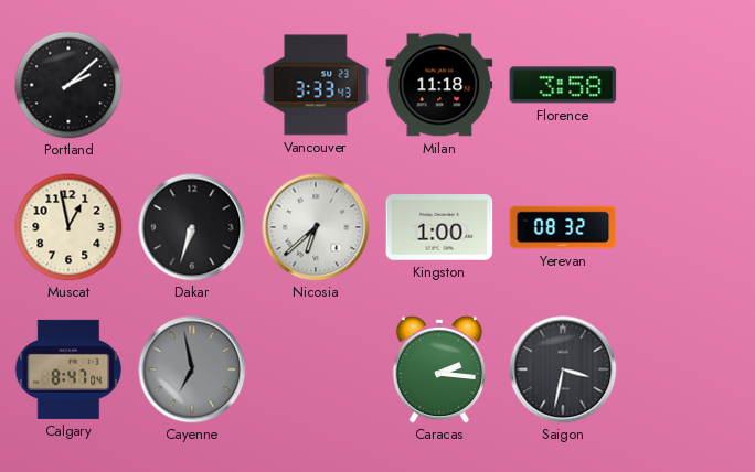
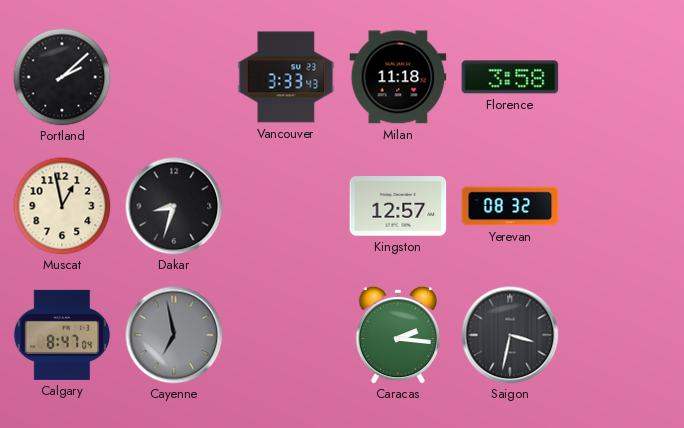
Dakar: 6:33 -> 8:33 (174, 206)
Nicosia: 6:38 -> none (316, 227)
Kingston: 1:00 -> 12:57 (398, 206)
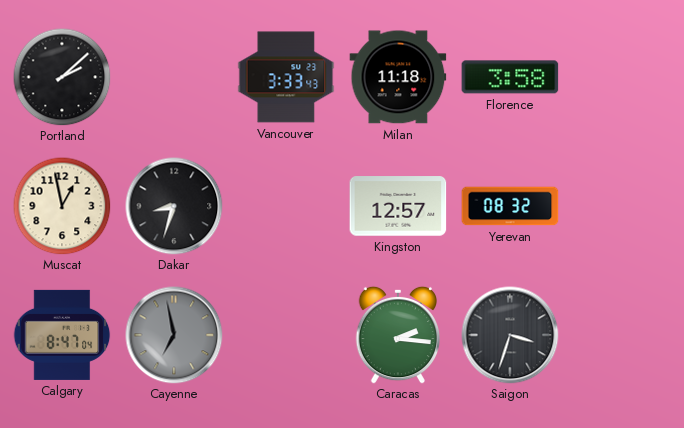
Saigon: 3:32 -> 3:33 (510, 335)
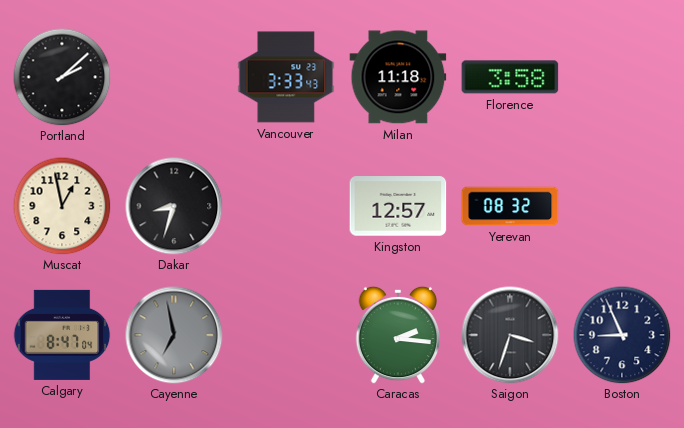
Boston: none -> 8:56 (622, 335)
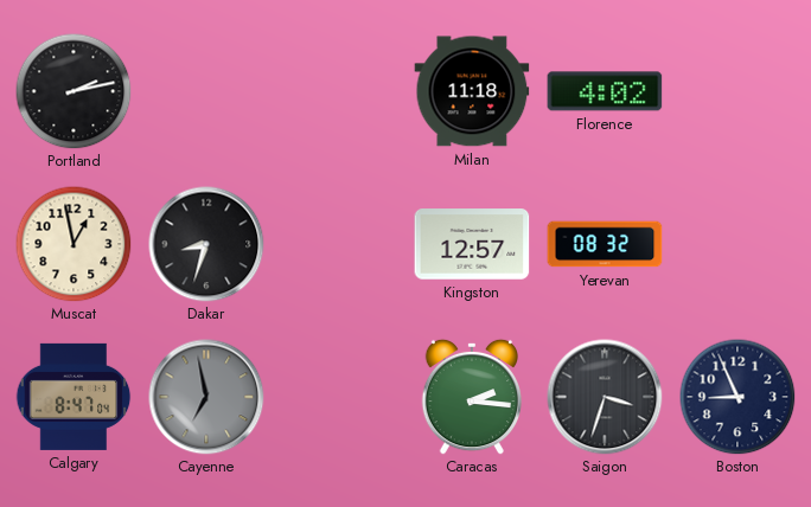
Portland: 2:08 -> 2:13 (74, 91)
Vancouver: 3:33 -> none (286, 77)
Florence: 3:58 -> 4:02 (605, 91)
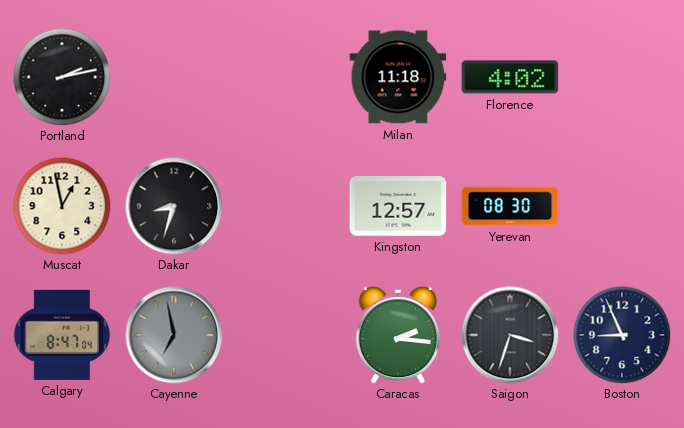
Yerevan: 08:32 -> 08:30 (510, 206)
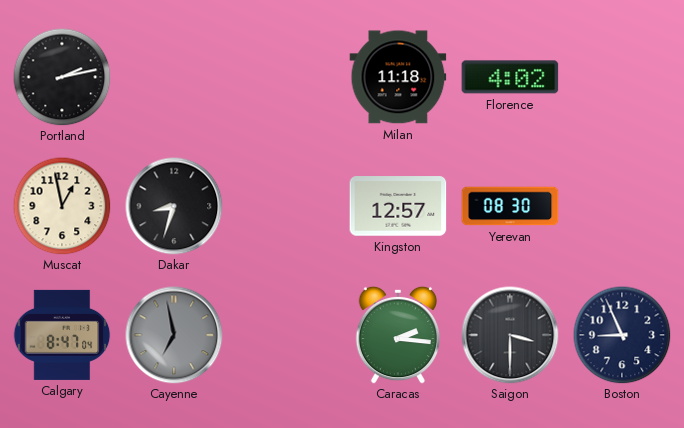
Saigon: 3:33 -> 3:30 (510, 335)
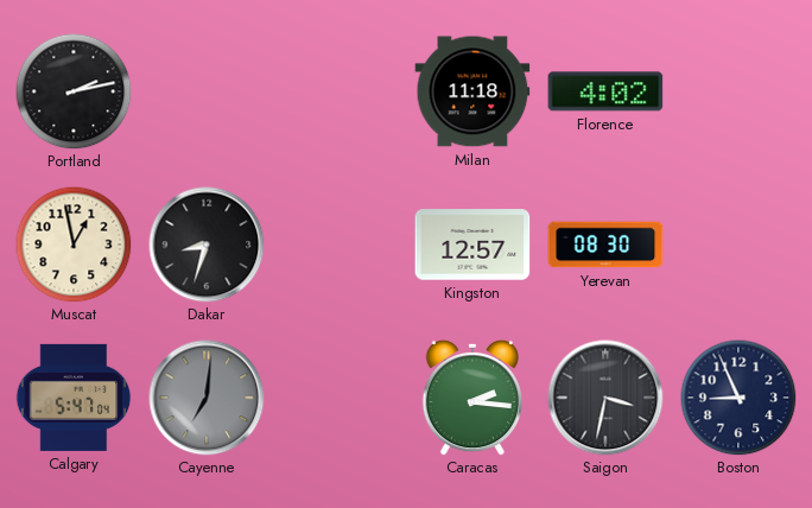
Calgary: 8:47 -> 5:47 (74, 398)
Cayenne: 6:58 -> 7:01 (207, 398)
Saigon: 3:30 -> 3:32 (605, 398)
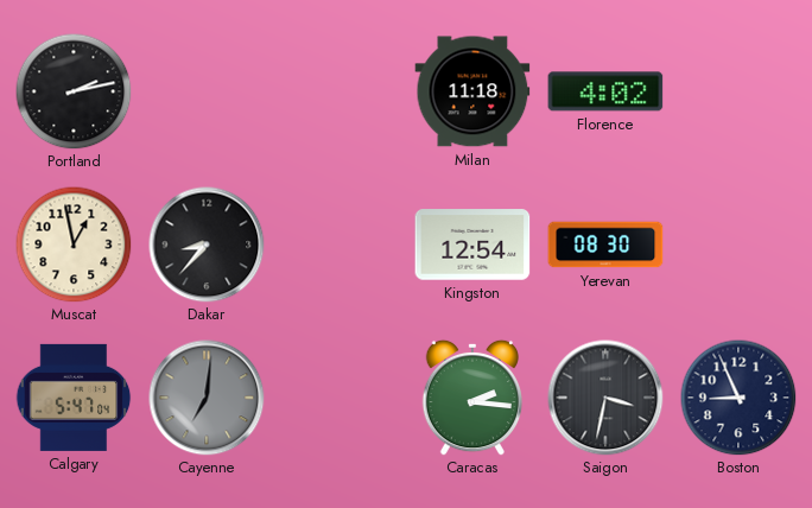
Dakar: 8:33 -> 8:37 (207, 245)
Kingston: 12:57 -> 12:54 (472, 245)
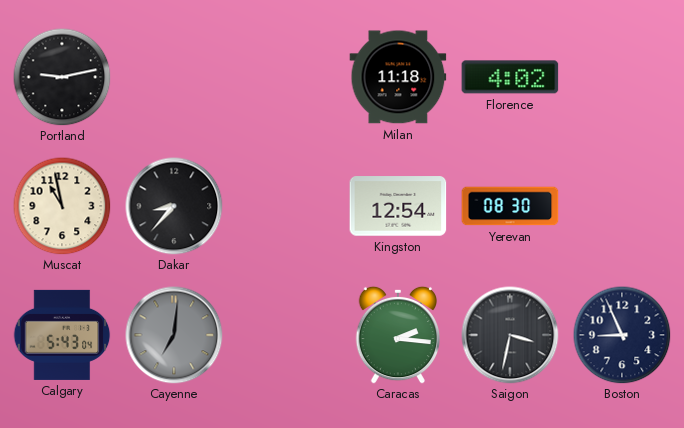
Portland: 2:13 -> 9:13 (62, 77)
Muscat: 12:58 -> 10:58 (62, 206)
Calgary: 5:47 -> 5:43 (62, 335)
